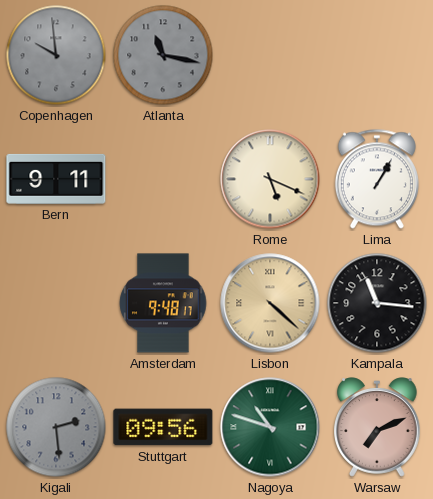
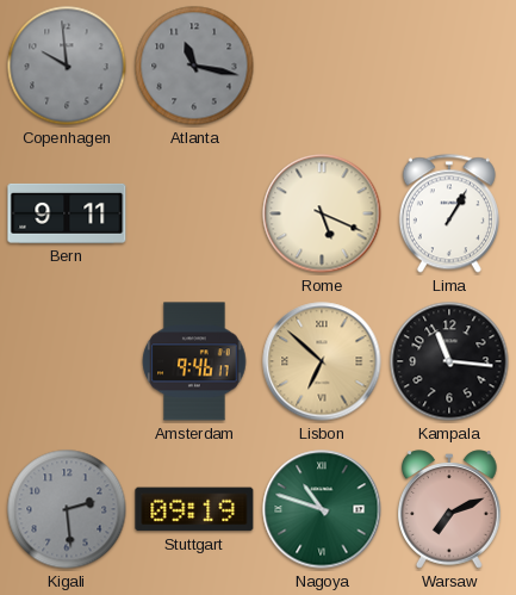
Amsterdam: 9:48 -> 9:46 (194, 361)
Lisbon: 4:22 -> 6:52 (322, 361)
Stuttgart: 09:56 -> 09:19 (194, 509)
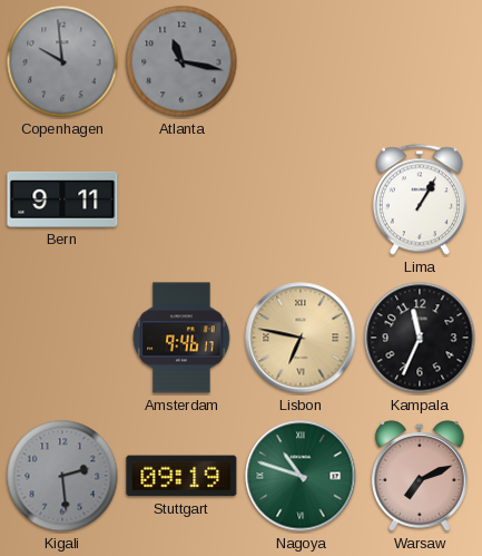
Rome: 5:19 -> none (322, 213)
Lisbon: 6:52 -> 6:47 (301, 338)
Kampala: 11:16 -> 11:34 (420, 338)
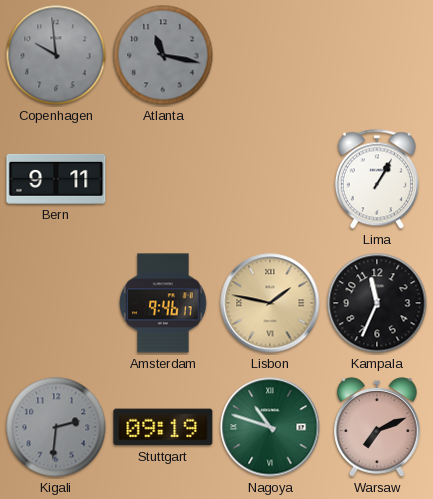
Lisbon: 6:47 -> 1:47 (270, 303)
Kigali: 2:29 -> 2:31 (56, 427)
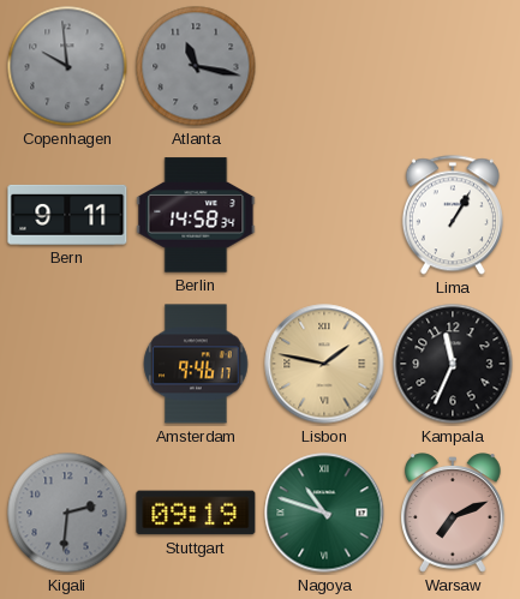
Berlin: none -> 14:58 (196, 215)
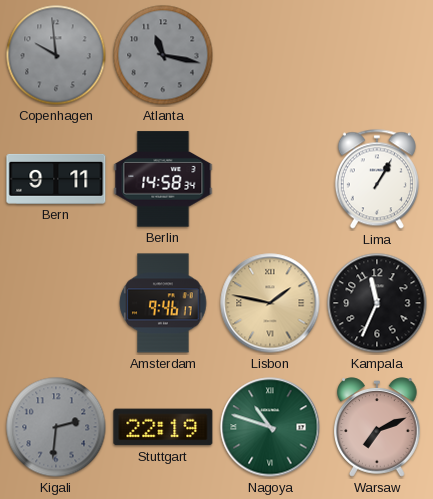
Stuttgart: 09:19 -> 22:19 (163, 427)
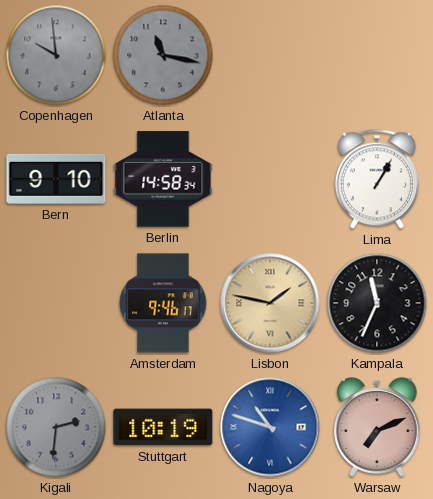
Bern: 9:11 -> 9:10 (56, 179)
Stuttgart: 22:19 -> 10:19 (163, 427)
Nagoya dial: green -> blue (270, 427)
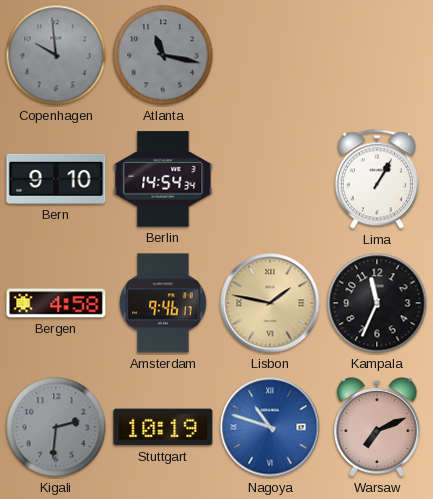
Berlin: 14:58 -> 14:54 (163, 179)
Bergen: none -> 4:58 (56, 303)
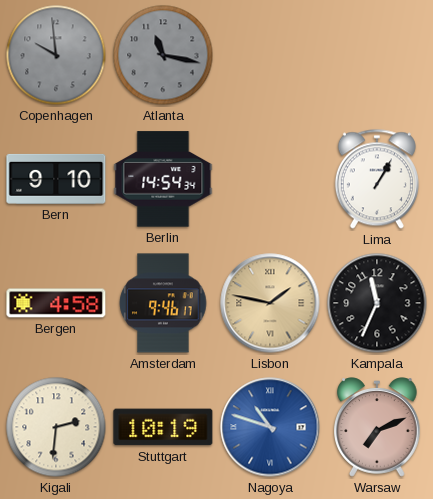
Kigali dial: grey -> cream (56, 427)
